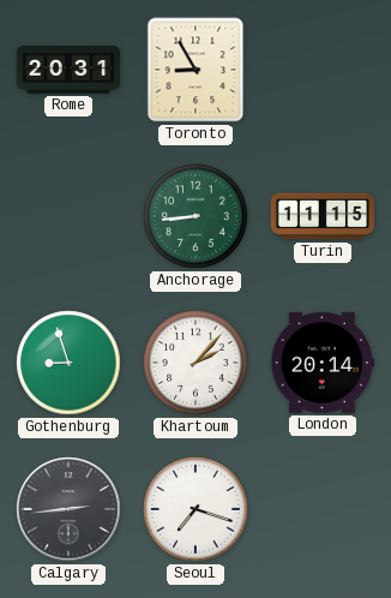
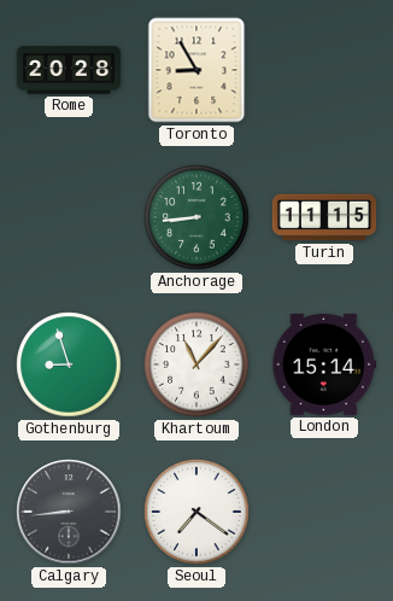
Rome: 20:31 -> 20:28 (69, 70)
Khartoum: 2:07 -> 11:07 (196, 364)
London: 20:14 -> 15:14 (324, 364)
Calgary: 2:44 -> 8:44 (69, 512)
Seoul: 7:18 -> 7:21 (196, 512)
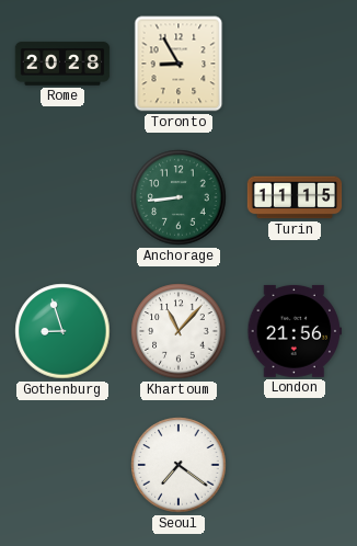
London: 15:14 -> 21:56 (295, 331)
Calgary: 8:44 -> none (69, 512)
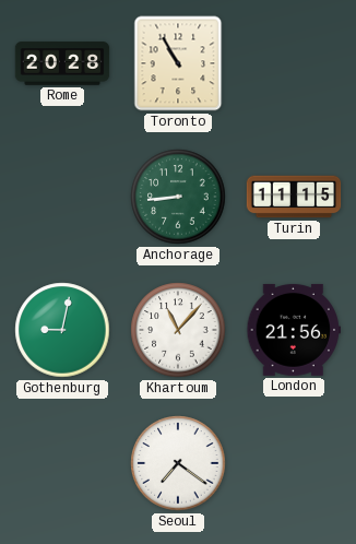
Toronto: 8:55 -> 10:55 (178, 63)
Gothenburg: 8:57 -> 9:02 (62, 330)
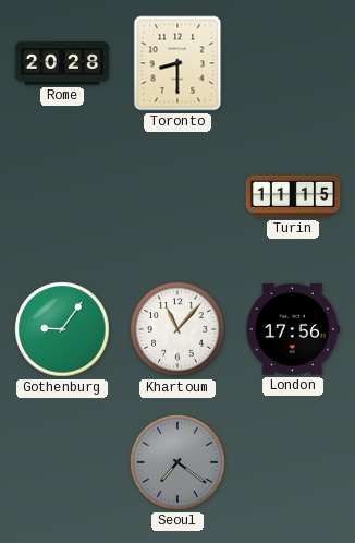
Toronto: 10:55 -> 8:30 (177, 63)
Anchorage: 8:44 -> none (178, 197)
Gothenburg: 9:02 -> 9:06 (62, 329)
London: 21:56 -> 17:56 (293, 329)
Seoul dial: white -> grey (177, 462)
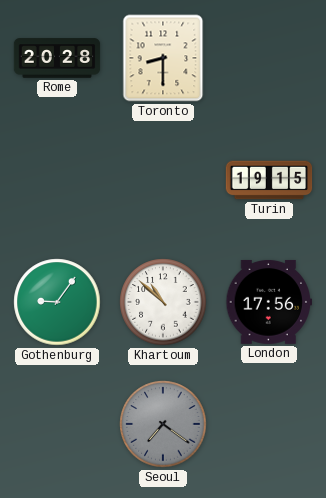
Turin: 11:15 -> 19:15 (269, 180)
Khartoum: 11:07 -> 10:52 (163, 302)
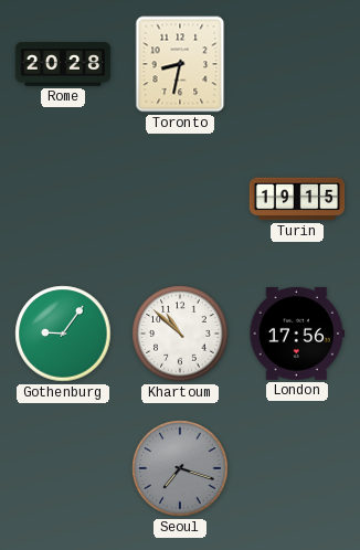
Toronto: 8:30 -> 8:32 (180, 64)
Seoul: 7:21 -> 7:18 (180, 468)
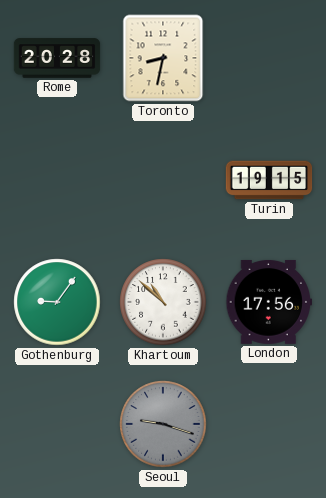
Seoul: 7:18 -> 9:18 (163, 424)
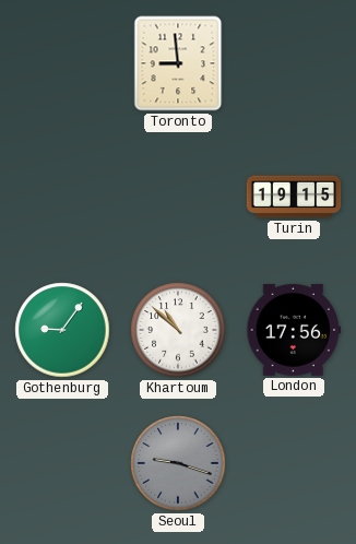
Rome: 20:28 -> none (57, 58)
Toronto: 8:32 -> 8:59 (178, 63)
